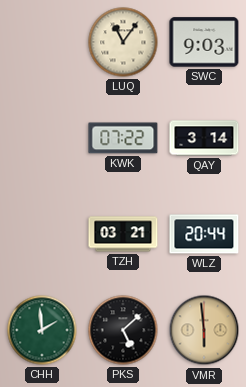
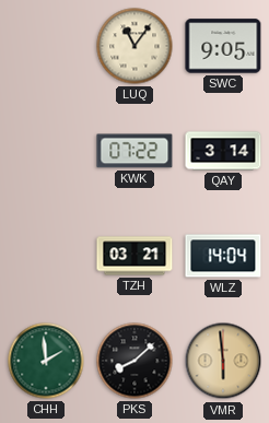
SWC: 9:03 -> 9:05 (223, 46)
WLZ: 20:44 -> 14:04 (223, 256)
PKS: 5:08 -> 8:08 (134, 361)
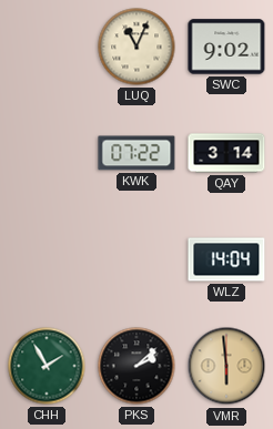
LUQ: 11:06 -> 11:04 (136, 47)
SWC: 9:05 -> 9:02 (226, 47)
TZH: 03:21 -> none (134, 256)
CHH: 1:59 -> 1:55 (47, 366)
PKS: 8:08 -> 2:08 (136, 366)
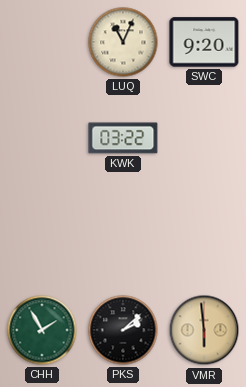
SWC: 9:02 -> 9:20 (204, 42)
KWK: 07:22 -> 03:22 (123, 138)
QAY: 3:14 -> none (226, 153)
WLZ: 14:04 -> none (226, 259)
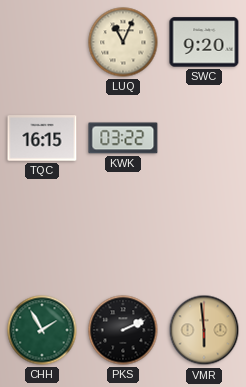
TQC: none -> 16:15 (42, 138)
PKS: 2:08 -> 2:11 (123, 330)
